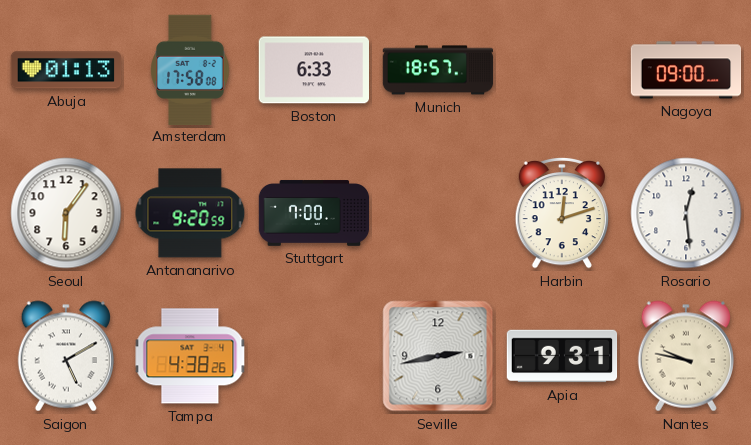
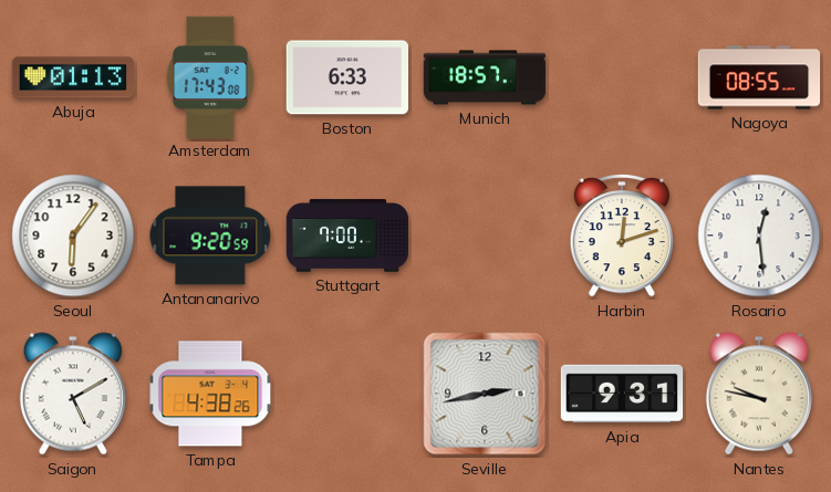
Amsterdam: 17:58 -> 17:43 (210, 76)
Nagoya: 09:00 -> 08:55 (759, 77)
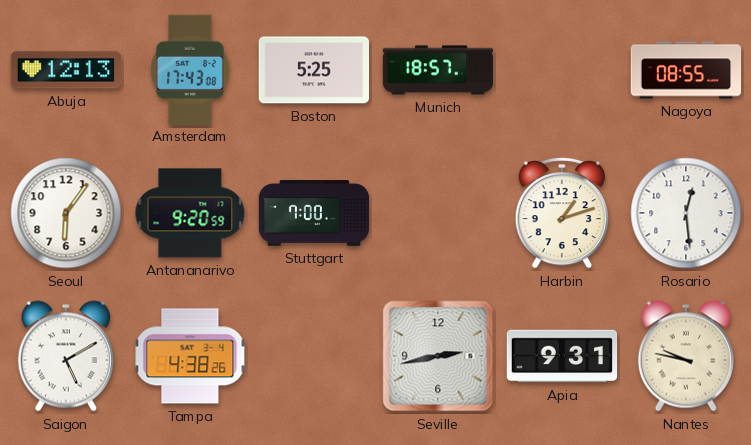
Abuja: 01:13 -> 12:13 (66, 70)
Boston: 6:33 -> 5:25 (313, 70)
Harbin: 12:12 -> 1:12 (561, 213)
